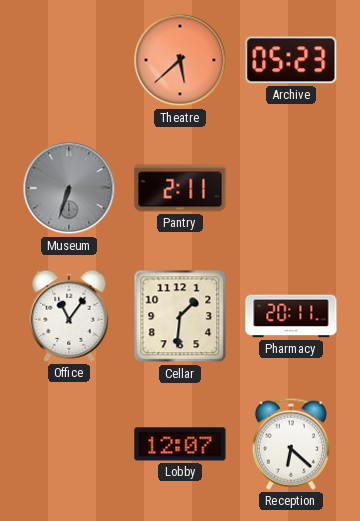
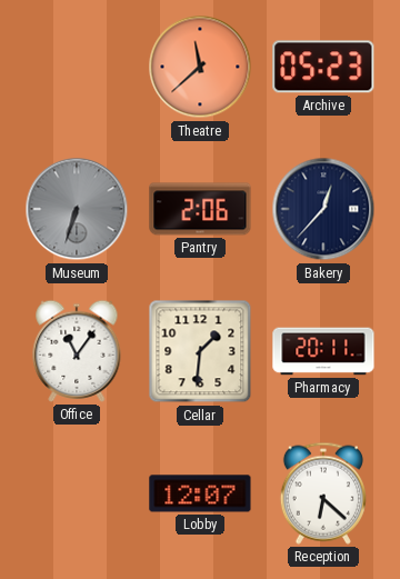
Theatre: 5:38 -> 11:38 (200, 67)
Pantry: 2:11 -> 2:06 (200, 209)
Bakery: none -> 12:37 (323, 209)
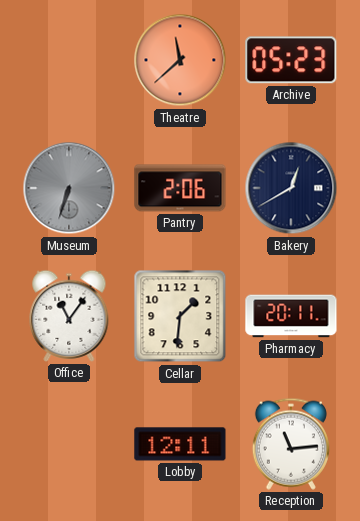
Bakery: 12:37 -> 12:40 (291, 188)
Lobby: 12:07 -> 12:11 (180, 444)
Reception: 6:22 -> 11:14 (291, 444)
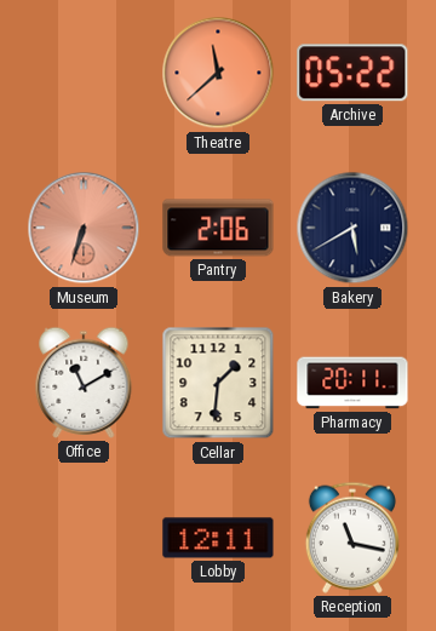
Archive: 05:23 -> 05:22 (352, 73)
Museum dial: grey -> salmon (84, 228)
Bakery: 12:40 -> 5:40 (352, 228)
Office: 11:06 -> 11:10 (84, 383)
Reception: 11:14 -> 11:17 (352, 538)
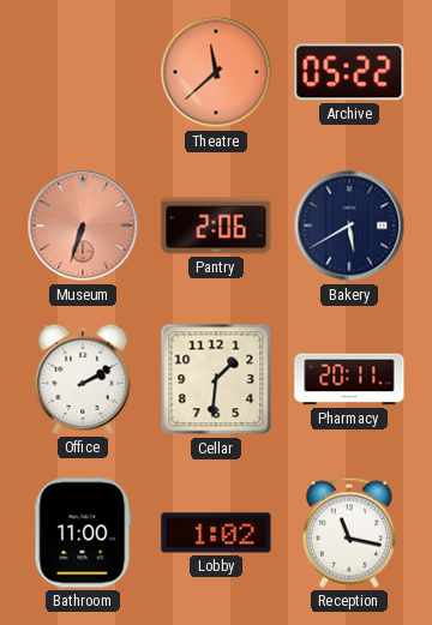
Office: 11:10 -> 2:10 (83, 379)
Bathroom: none -> 11:00 (83, 533)
Lobby: 12:11 -> 1:02 (216, 533)
